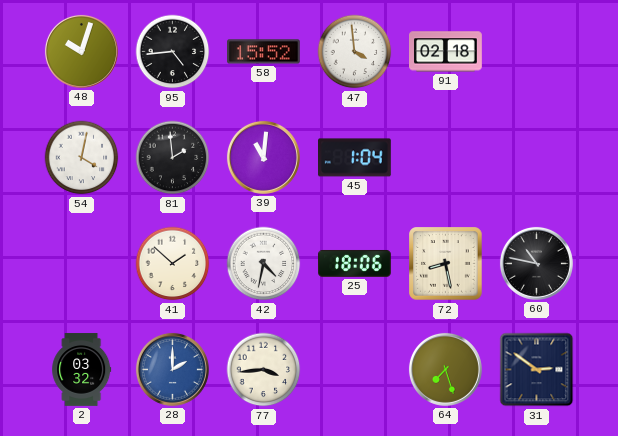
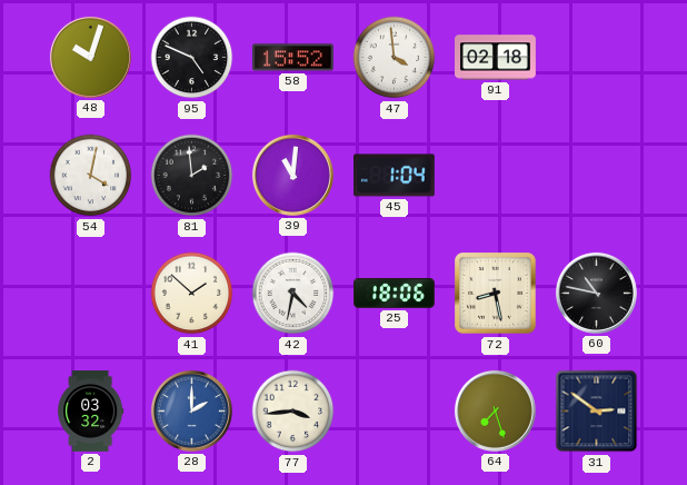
95: 4:44 -> 4:49 (192, 58)
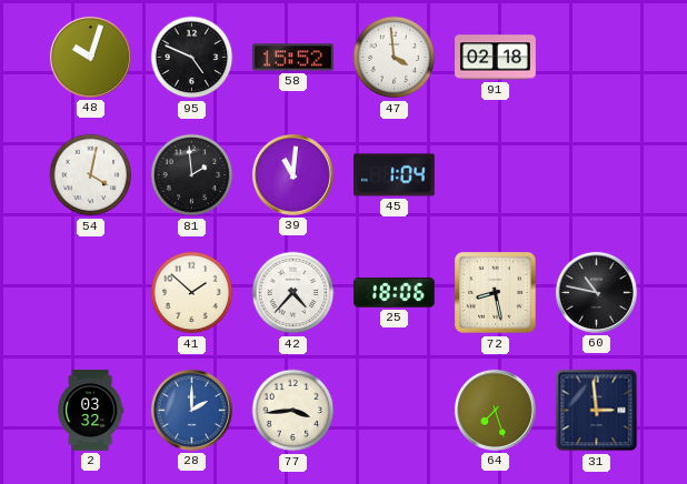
42: 4:32 -> 4:37 (293, 293)
31: 2:51 -> 2:59 (597, 411)
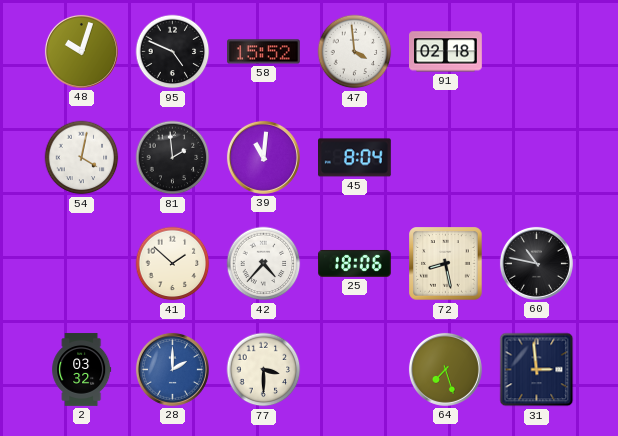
45: 1:04 -> 8:04 (355, 158)
77: 3:44 -> 3:30 (264, 370)
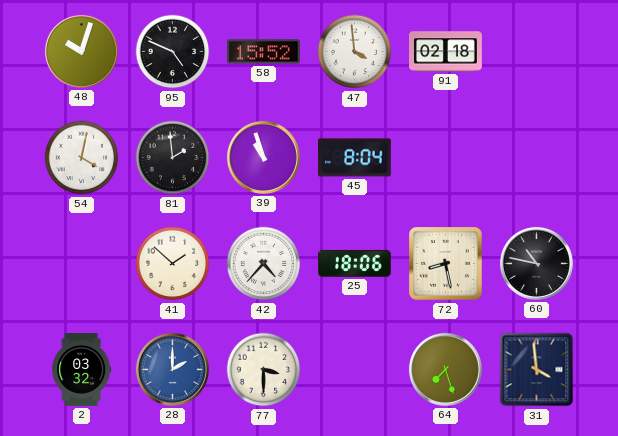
39: 11:01 -> 10:57 (263, 157)
31: 2:59 -> 3:59 (537, 370)
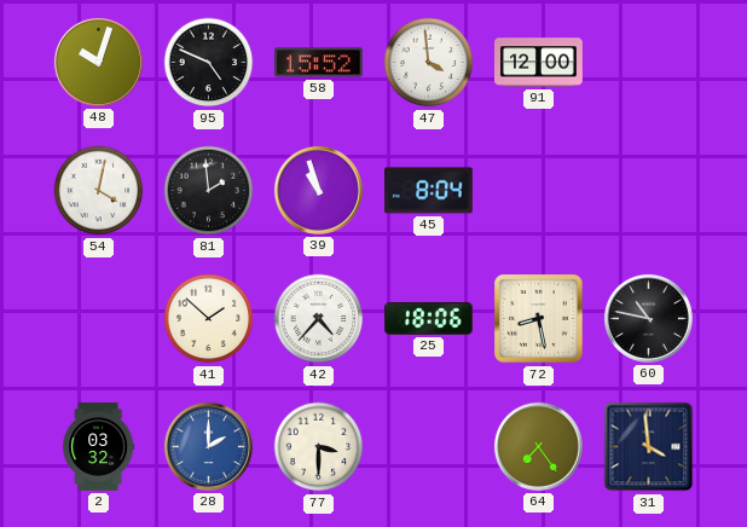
91: 02:18 -> 12:00 (539, 63)
64: 7:27 -> 7:24 (538, 446)
